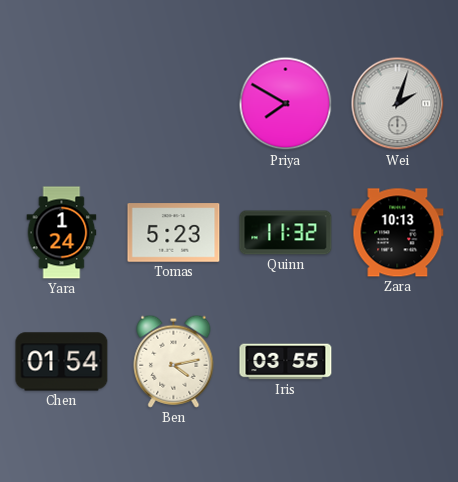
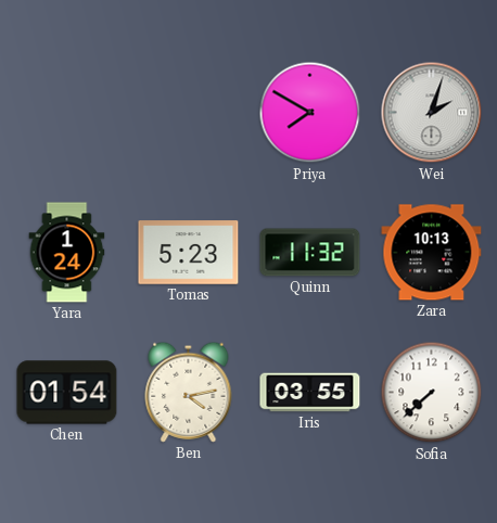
Sofia: none -> 7:38 (432, 393)
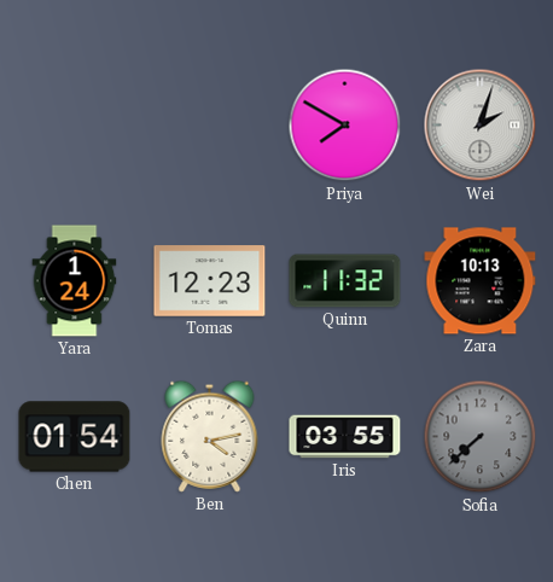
Tomas: 5:23 -> 12:23 (210, 281)
Sofia dial: white -> grey (481, 437)
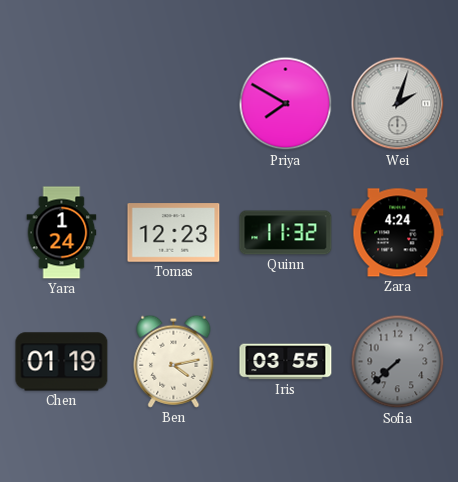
Zara: 10:13 -> 4:24 (398, 233)
Chen: 01:54 -> 01:19 (62, 362)
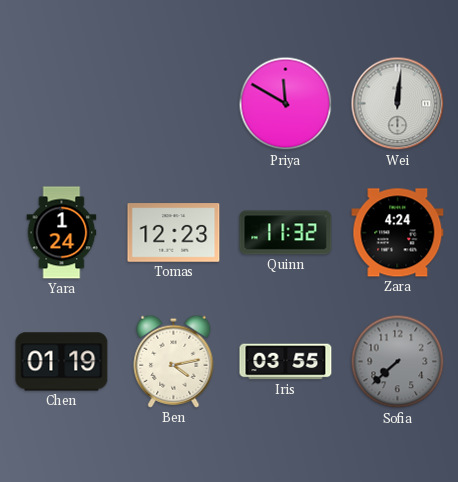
Priya: 7:50 -> 11:50 (286, 104)
Wei: 2:03 -> 12:01 (398, 104)
